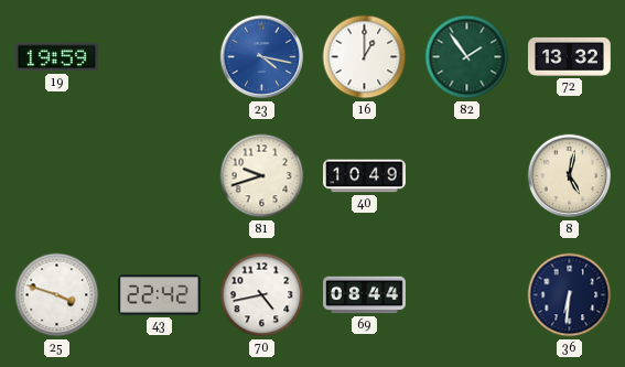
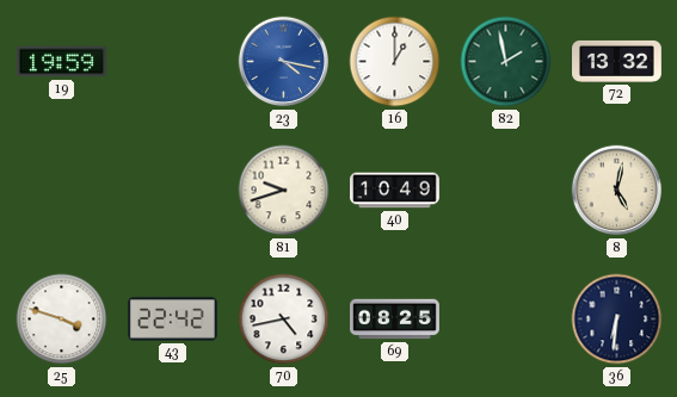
82: 1:54 -> 1:58 (506, 62)
69: 08:44 -> 08:25 (395, 320)
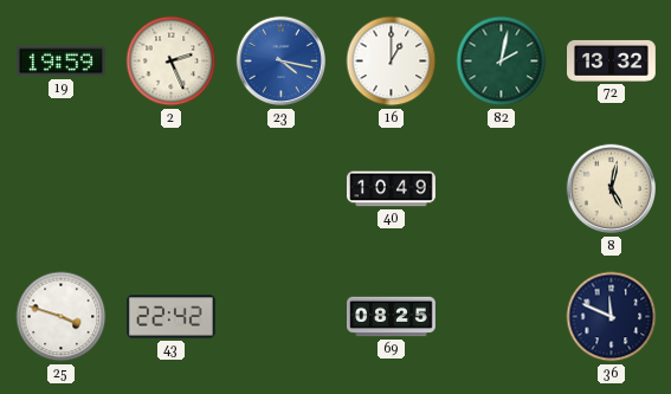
2: none -> 2:26 (172, 62)
82: 1:58 -> 2:02 (502, 62)
81: 9:42 -> none (284, 191)
70: 4:43 -> none (284, 320)
36: 6:31 -> 11:49 (612, 317)
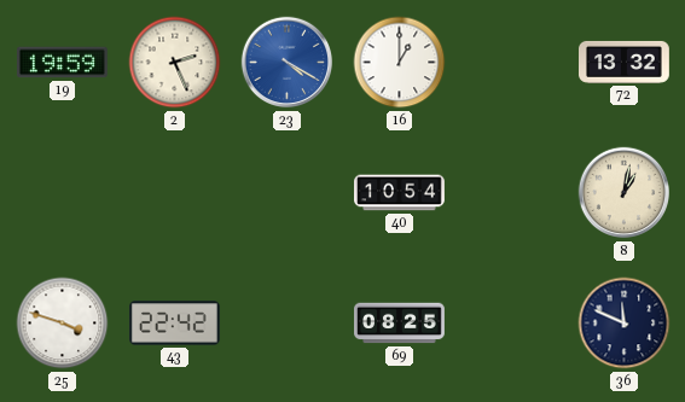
23: 4:17 -> 4:20 (288, 63)
82: 2:02 -> none (502, 62)
40: 10:49 -> 10:54 (400, 193)
8: 5:02 -> 1:02 (625, 193)
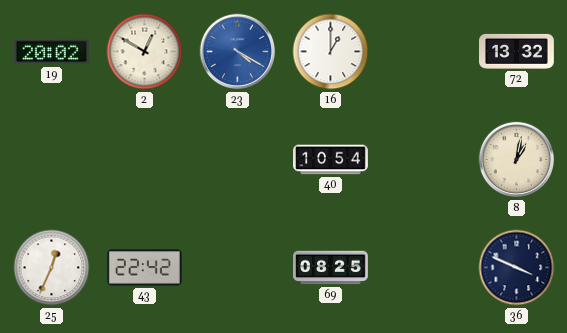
19: 19:59 -> 20:02 (51, 52)
2: 2:26 -> 12:50 (145, 52)
25: 3:48 -> 12:34 (52, 268)
36: 11:49 -> 3:49 (517, 268)
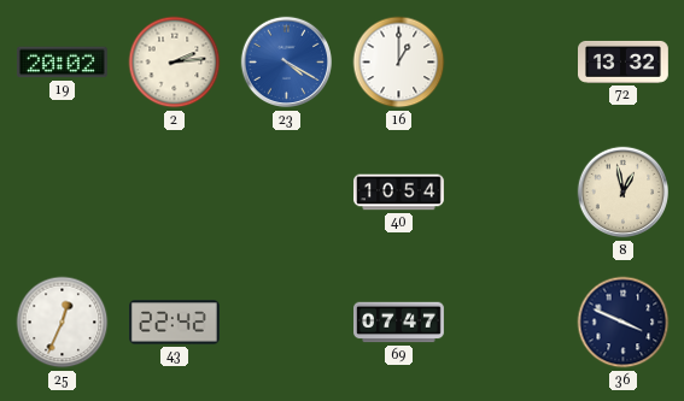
2: 12:50 -> 2:14 (175, 63)
8: 1:02 -> 12:58 (624, 193)
69: 08:25 -> 07:47 (399, 323)
